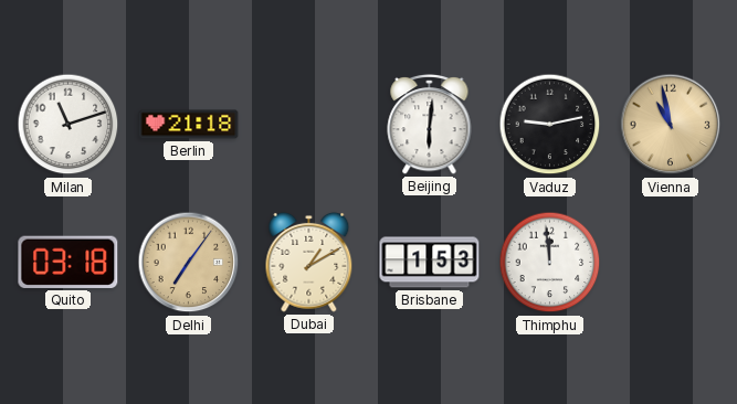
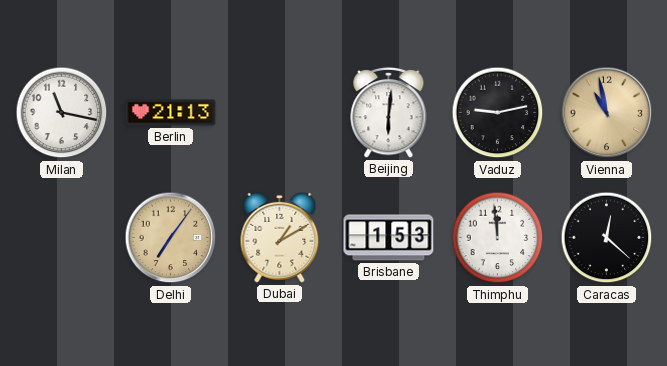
Milan: 11:12 -> 11:17 (62, 113)
Berlin: 21:18 -> 21:13 (171, 113)
Quito: 03:18 -> none (69, 262)
Caracas: none -> 12:22 (607, 238)
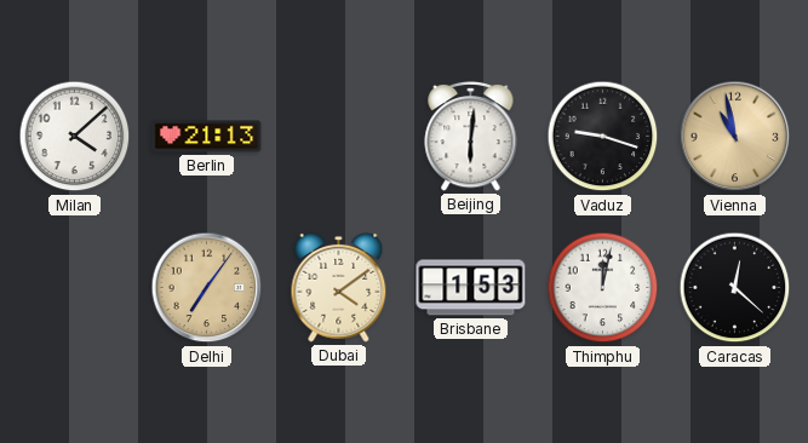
Milan: 11:17 -> 4:08 (75, 137)
Vaduz: 9:13 -> 9:18 (603, 137)
Dubai: 1:10 -> 4:09 (339, 287)
Thimphu: 11:59 -> 12:02 (603, 288)
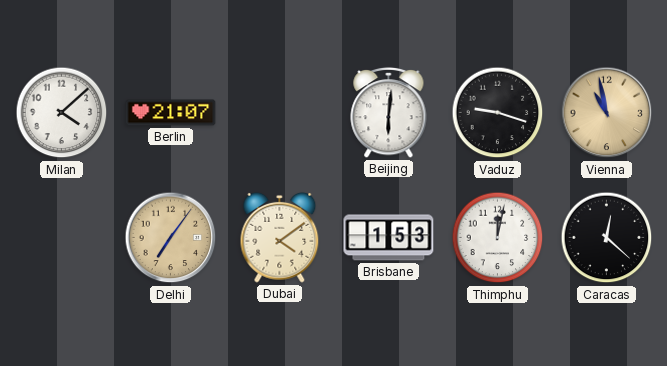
Berlin: 21:13 -> 21:07 (171, 113)
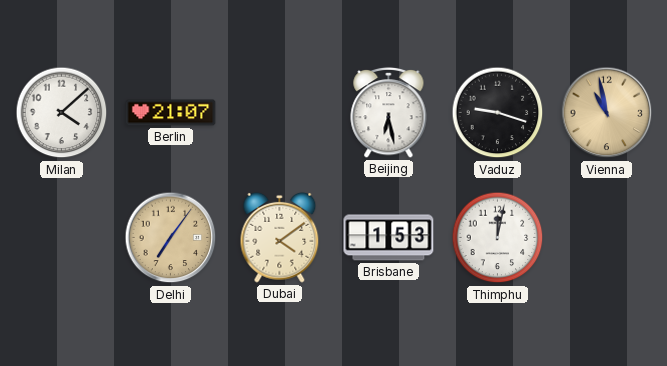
Beijing: 6:01 -> 6:28 (389, 112)
Caracas: 12:22 -> none (607, 238)
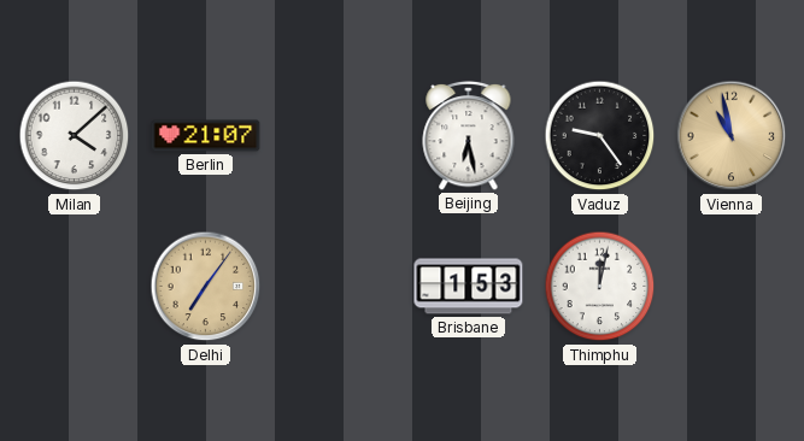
Vaduz: 9:18 -> 9:24 (600, 136)
Dubai: 4:09 -> none (280, 237)
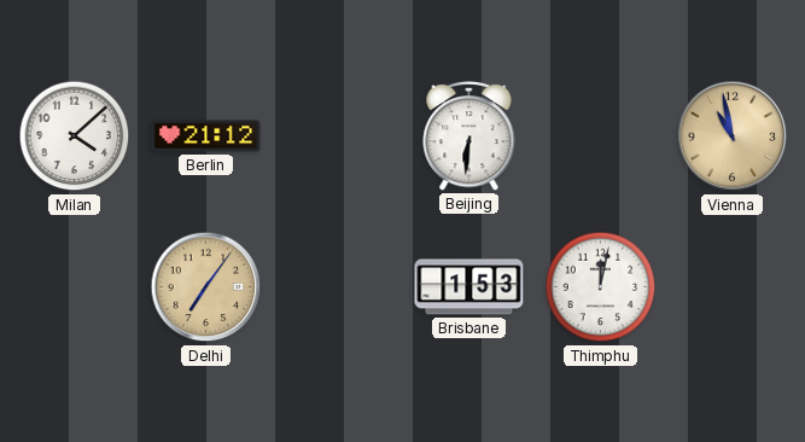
Berlin: 21:07 -> 21:12 (206, 136)
Beijing: 6:28 -> 6:31 (469, 135)
Vaduz: 9:24 -> none (600, 136)
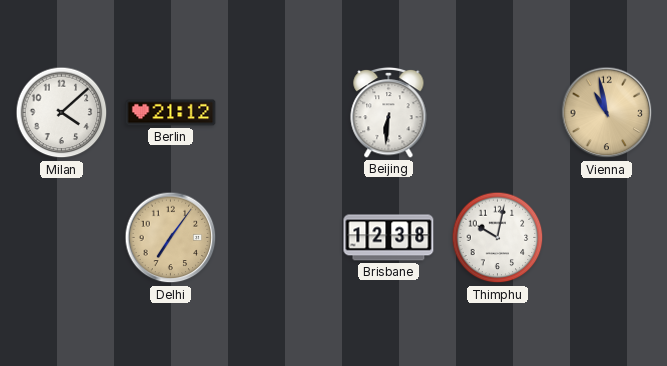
Brisbane: 1:53 -> 12:38 (389, 238)
Thimphu: 12:02 -> 10:02 (498, 238)
